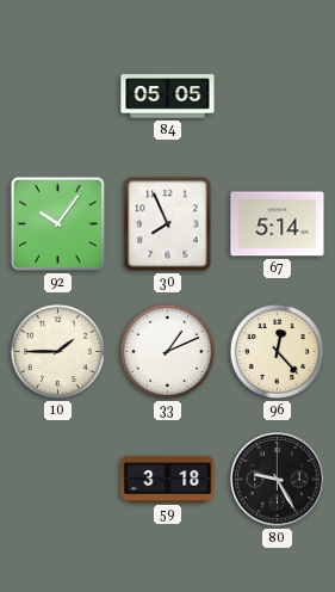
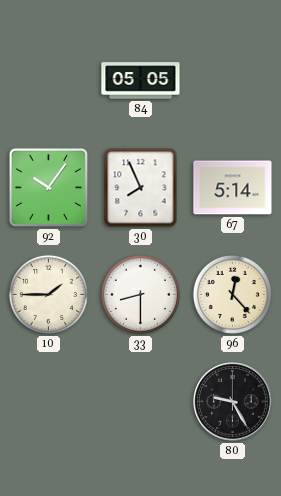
33: 1:11 -> 8:30 (140, 294)
59: 3:18 -> none (168, 479)
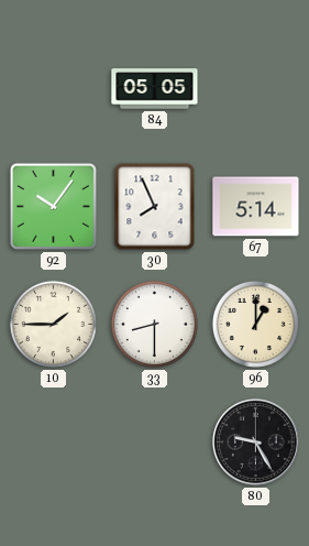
96: 12:23 -> 1:00 (255, 324)
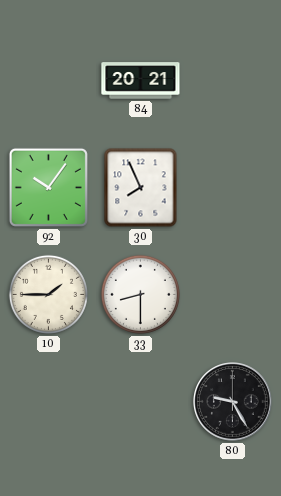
84: 05:05 -> 20:21 (141, 81)
67: 5:14 -> none (256, 207)
96: 1:00 -> none (255, 324)
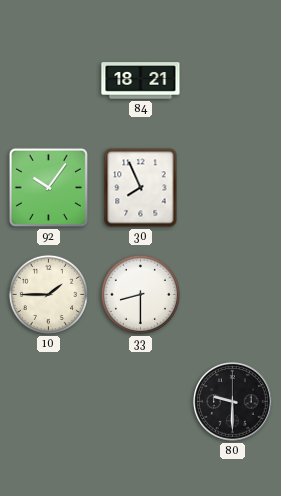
84: 20:21 -> 18:21 (141, 81)
80: 9:25 -> 9:30 (233, 402)
